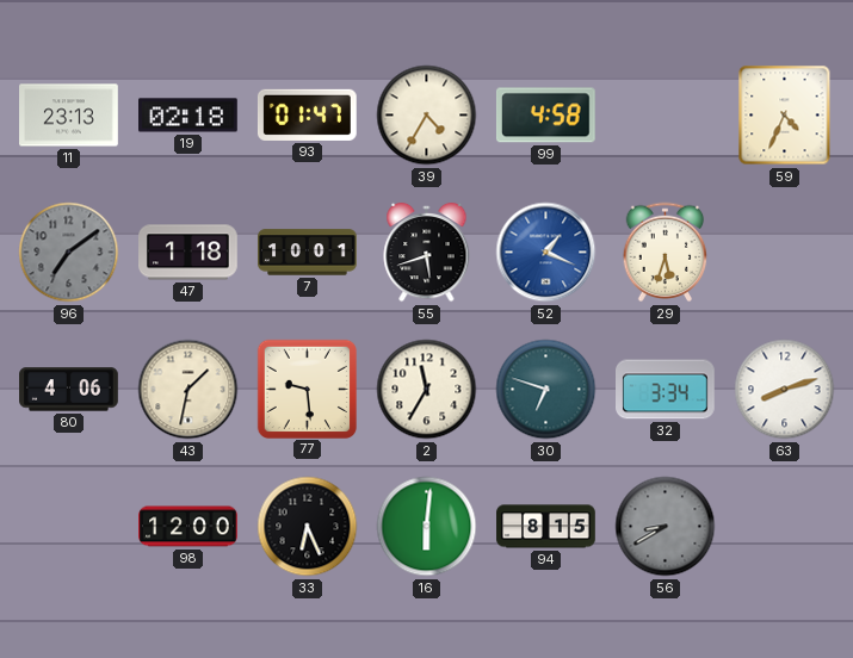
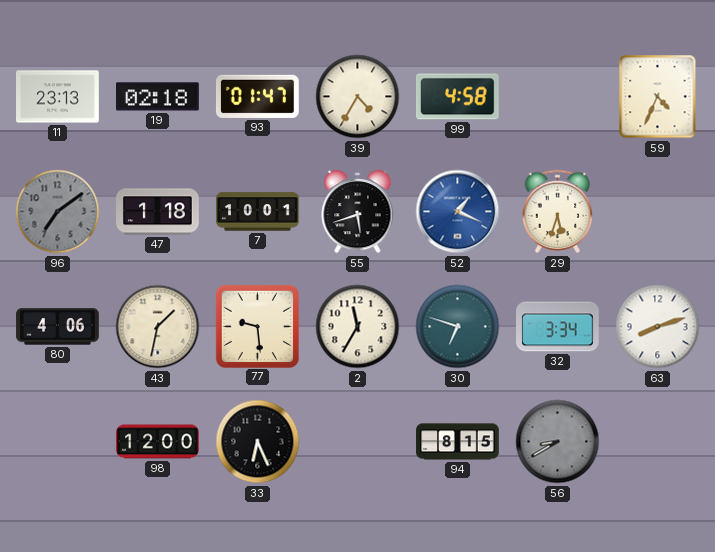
16: 6:01 -> none (427, 527)
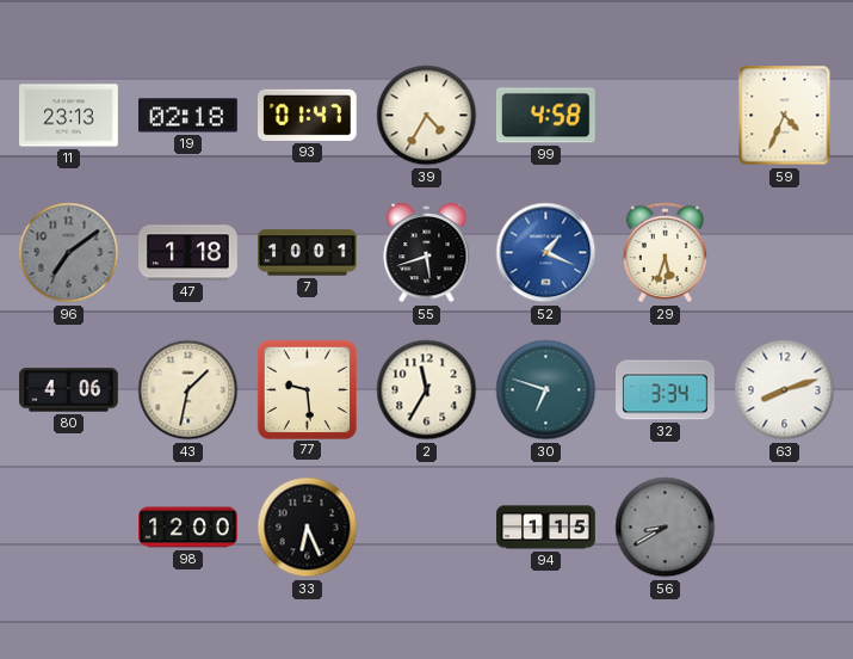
94: 8:15 -> 1:15 (546, 528)
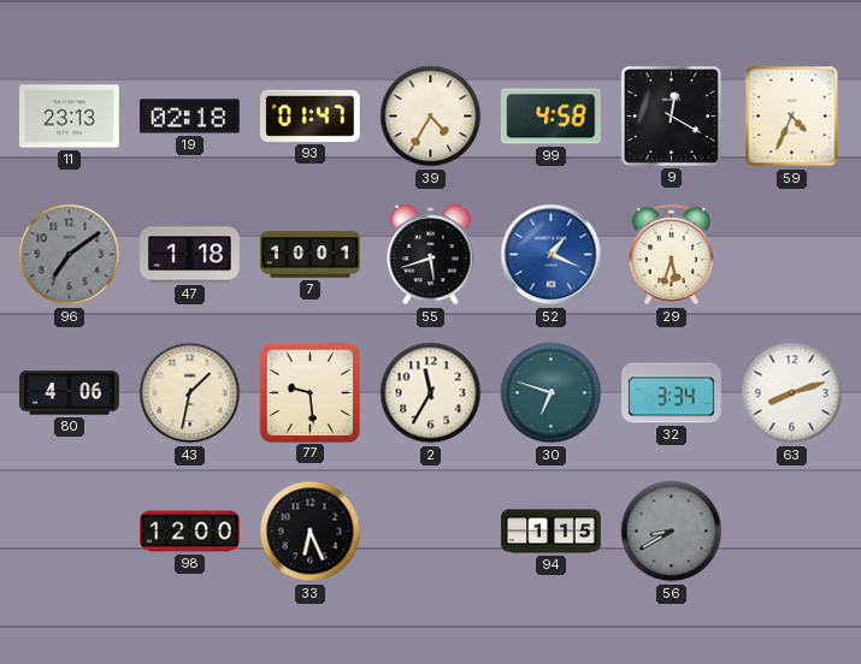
9: none -> 12:20 (671, 115)
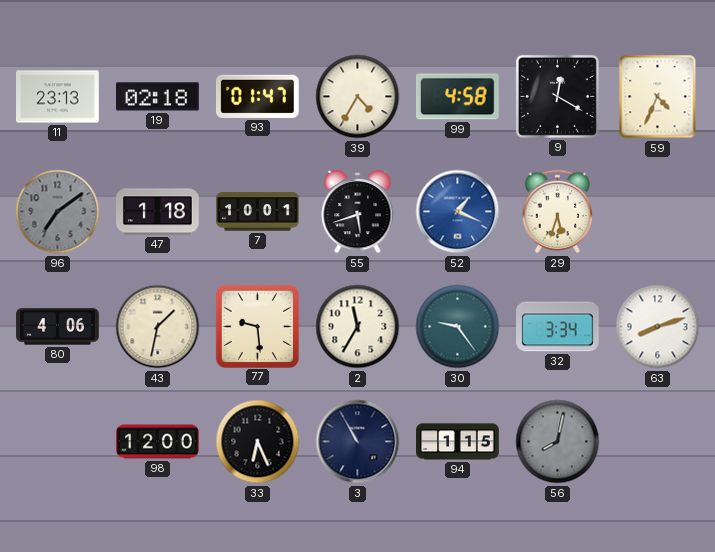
30: 6:48 -> 9:24 (458, 327)
3: none -> 10:55 (358, 442)
56: 8:40 -> 8:02 (558, 442)
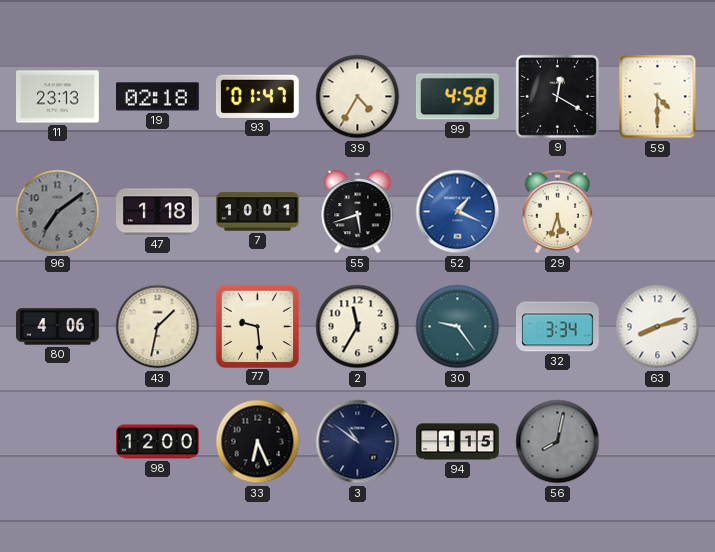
59: 4:34 -> 4:30 (658, 97)
3: 10:55 -> 10:51 (358, 442)
